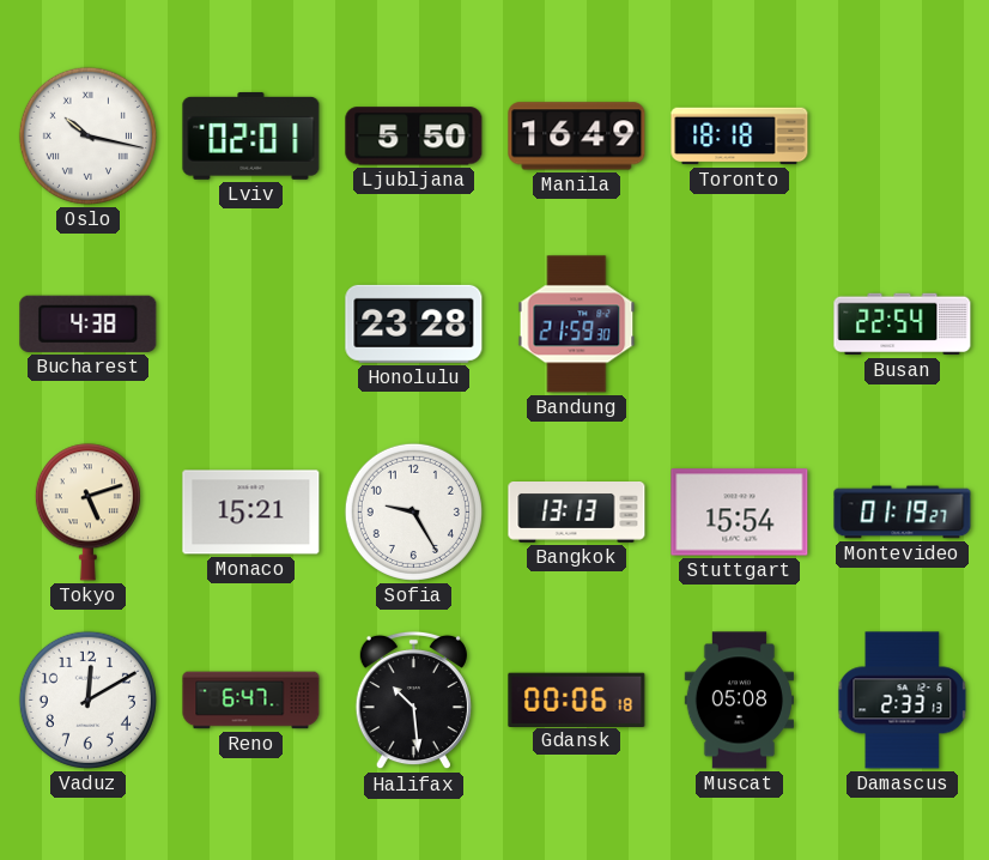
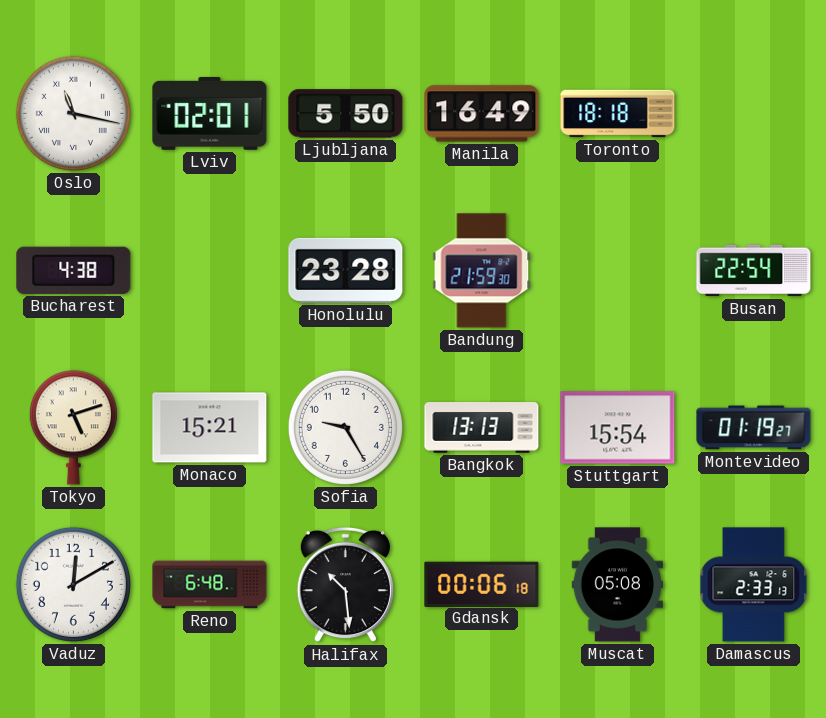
Oslo: 10:17 -> 11:17 (73, 113)
Reno: 6:47 -> 6:48 (210, 585)
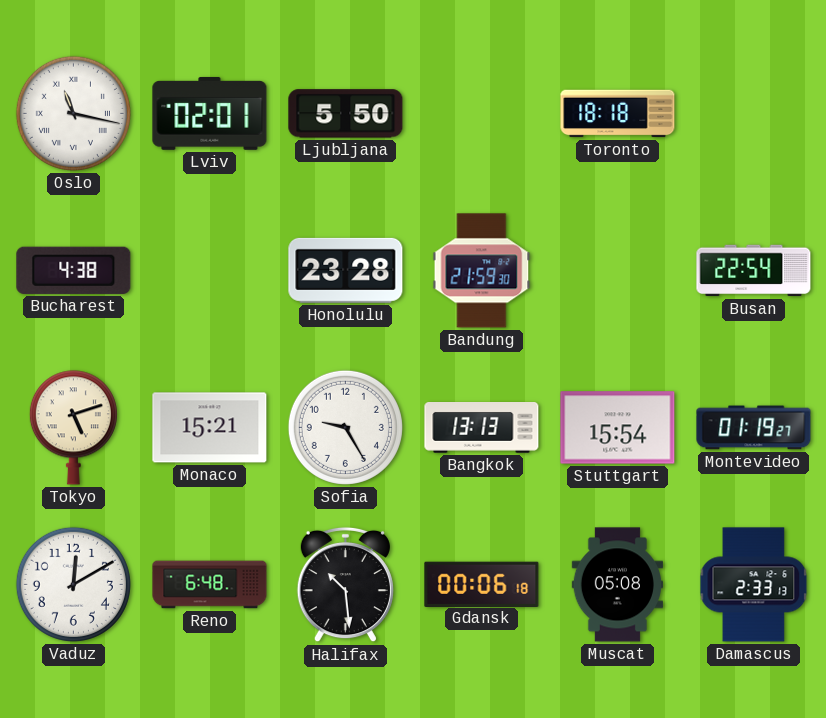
Manila: 16:49 -> none (482, 114)
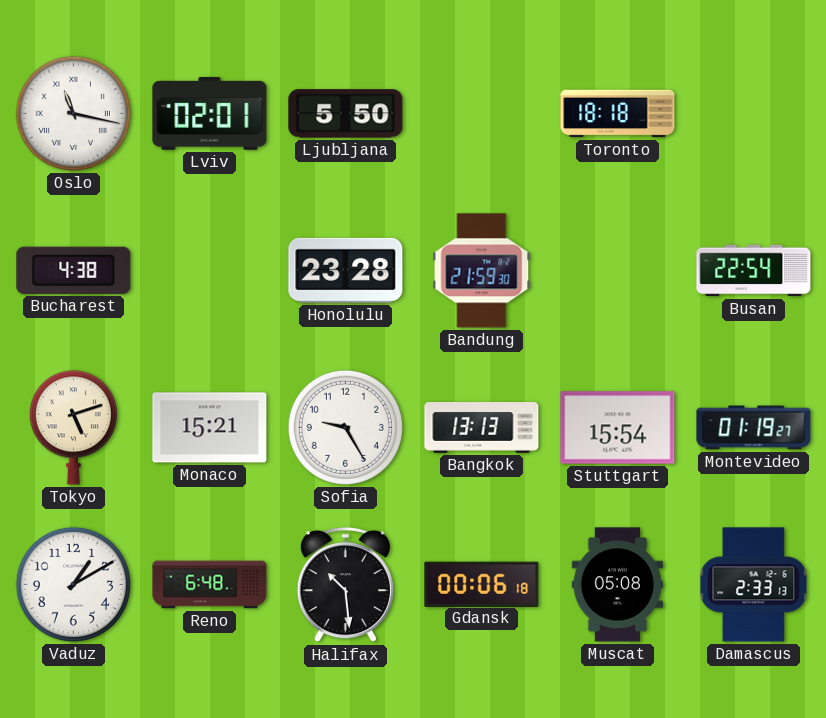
Vaduz: 12:10 -> 1:10 (73, 584)
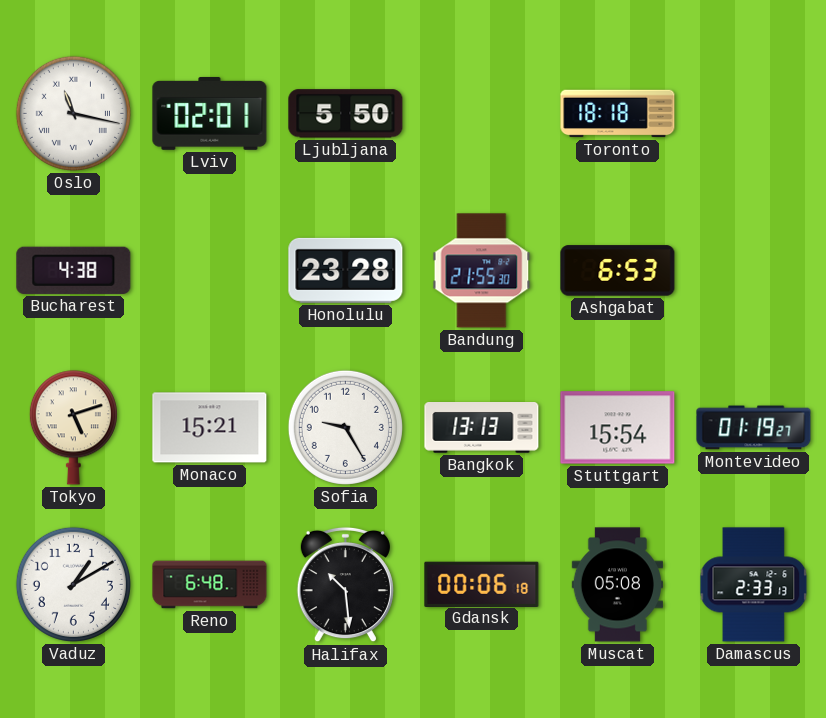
Bandung: 21:59 -> 21:55 (482, 271)
Ashgabat: none -> 6:53 (618, 271)
Busan: 22:54 -> none (754, 271)
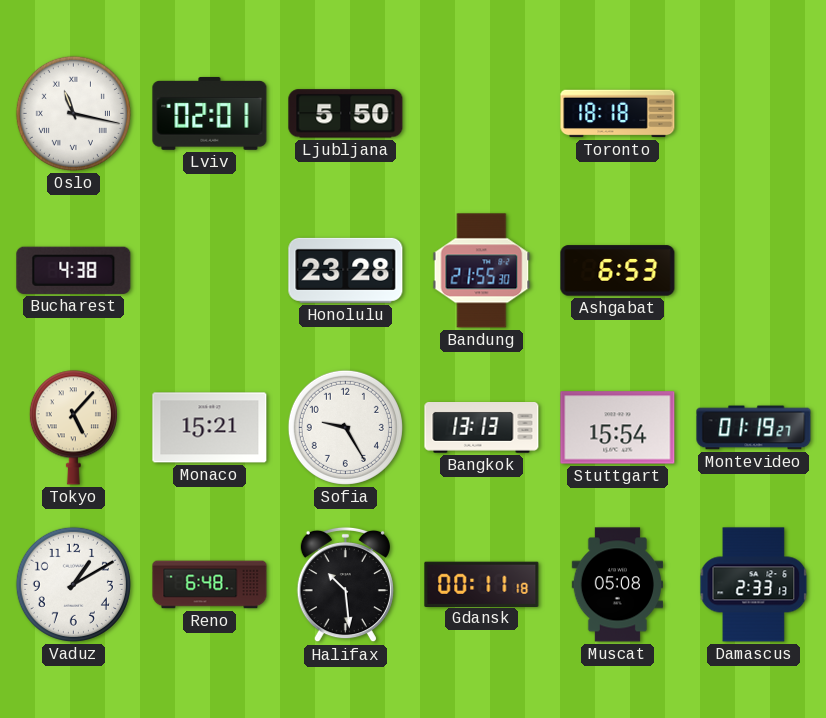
Tokyo: 5:12 -> 5:07 (73, 428)
Gdansk: 00:06 -> 00:11 (482, 584)
